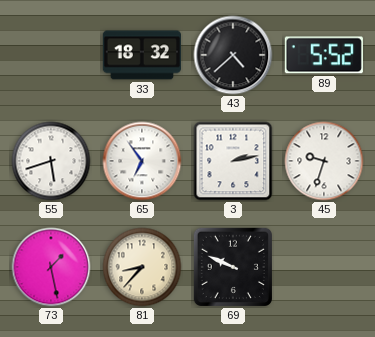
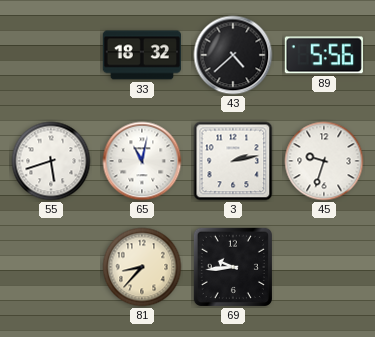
89: 5:52 -> 5:56 (324, 55)
65: 6:54 -> 11:02 (142, 161)
73: 1:28 -> none (51, 267)
69: 9:49 -> 9:44 (233, 267)
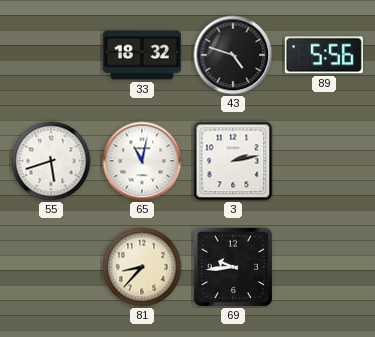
43: 4:38 -> 4:48 (233, 55)
45: 9:33 -> none (324, 161)
